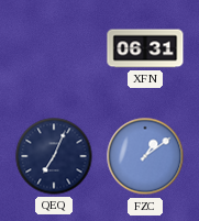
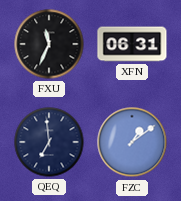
FXU: none -> 11:34 (49, 44)
QEQ: 7:04 -> 6:59 (49, 142)
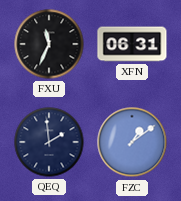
QEQ: 6:59 -> 1:59 (49, 142)
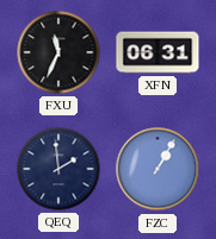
FZC: 1:09 -> 1:05 (158, 169)
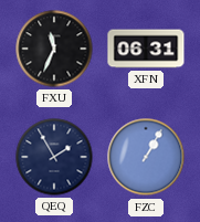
QEQ: 1:59 -> 1:55 (54, 157)
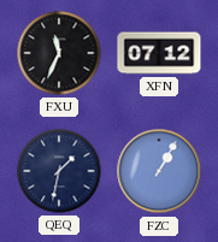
XFN: 06:31 -> 07:12 (159, 53)
QEQ: 1:55 -> 1:32 (59, 171)
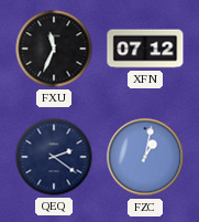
QEQ: 1:32 -> 2:21 (54, 157)
FZC: 1:05 -> 1:02 (145, 157)
